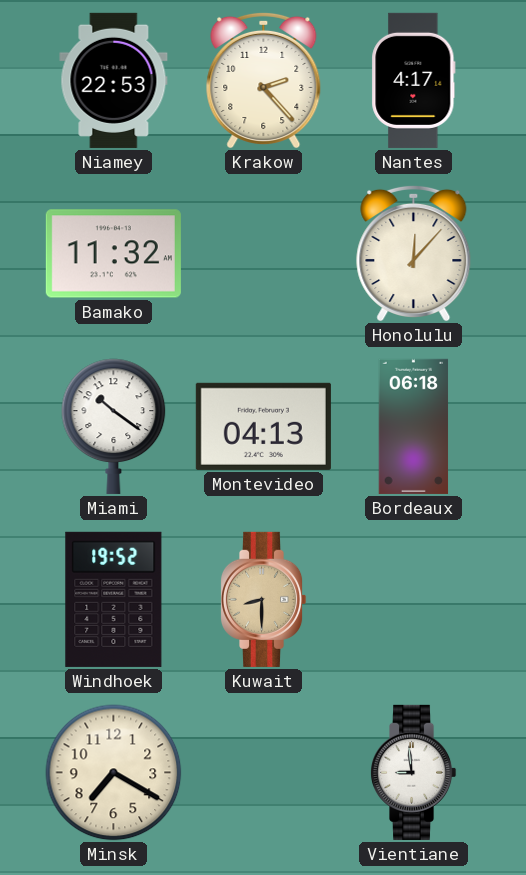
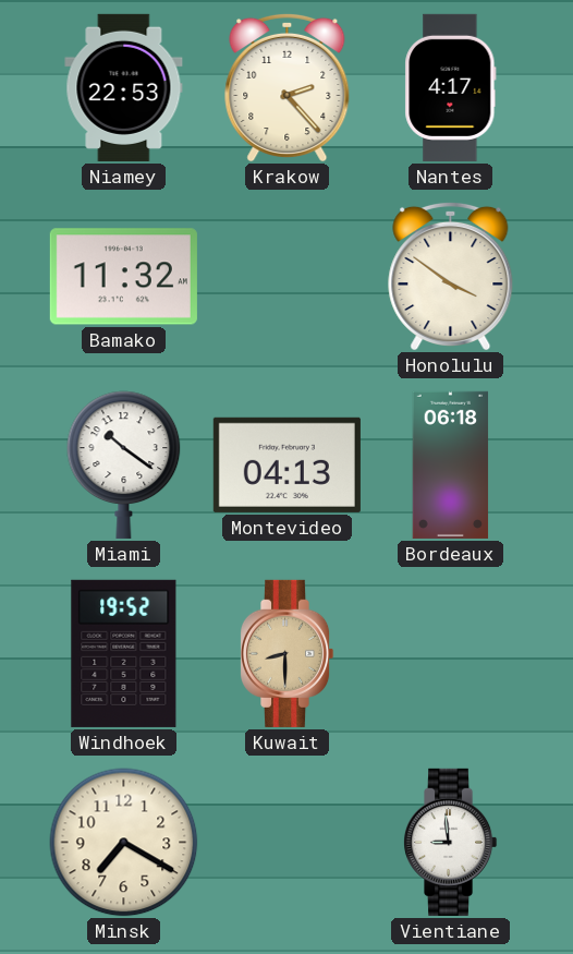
Honolulu: 12:07 -> 3:51 (451, 276)
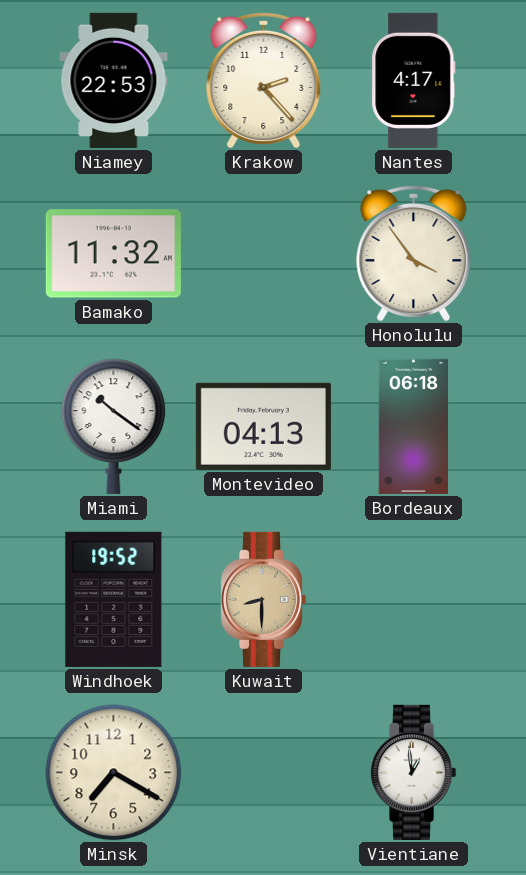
Honolulu: 3:51 -> 3:54 (414, 253)
Vientiane: 8:59 -> 12:59 (413, 772)
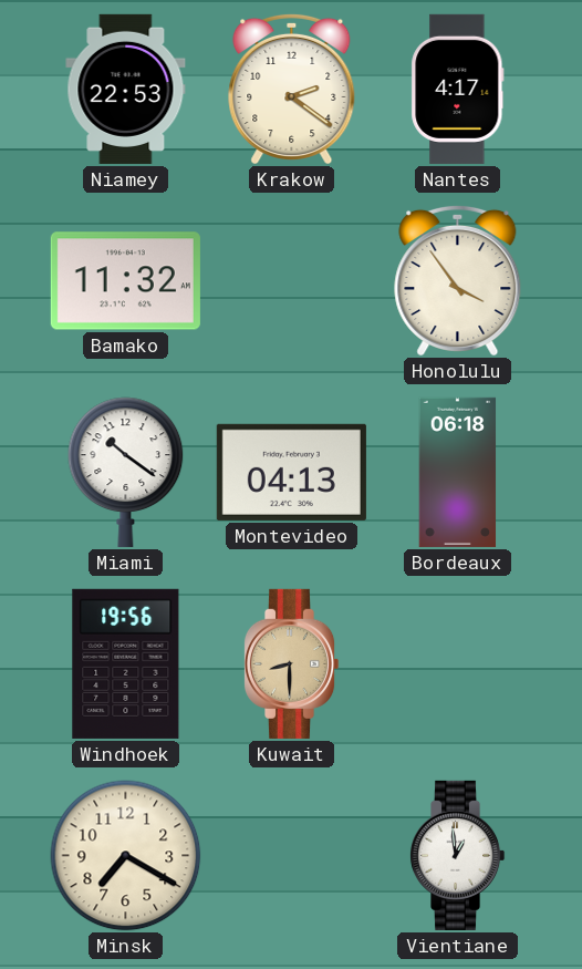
Krakow: 2:23 -> 2:21 (292, 89)
Windhoek: 19:52 -> 19:56 (126, 663)
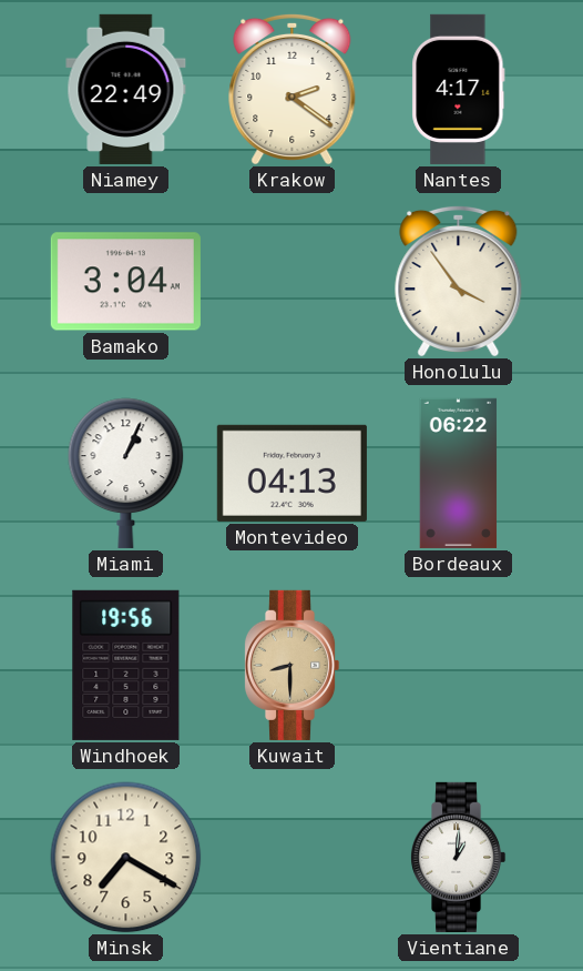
Niamey: 22:53 -> 22:49 (126, 89)
Bamako: 11:32 -> 3:04 (125, 282)
Miami: 10:21 -> 1:04 (126, 473)
Bordeaux: 06:18 -> 06:22 (459, 473)
Vientiane: 12:59 -> 1:01 (458, 857)
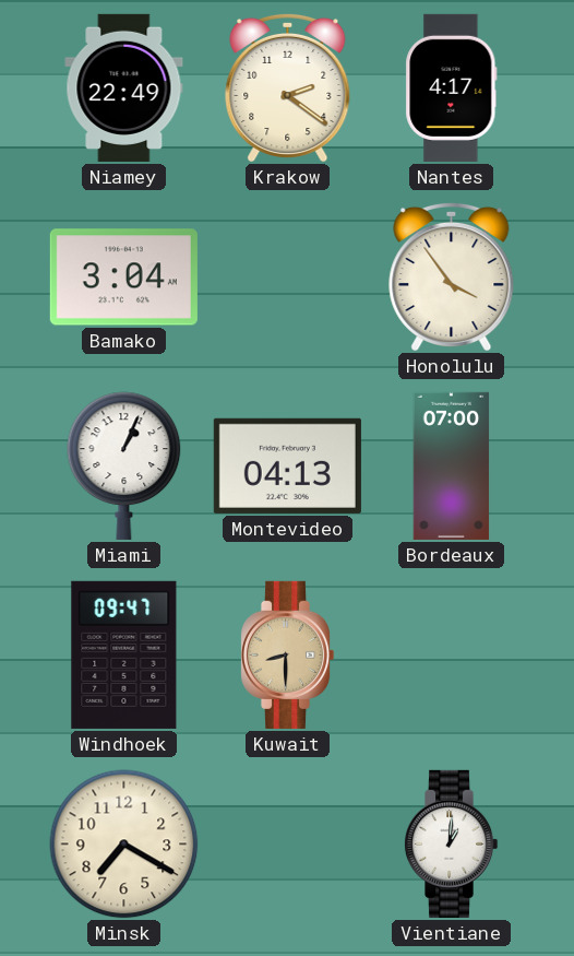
Bordeaux: 06:22 -> 07:00 (452, 465)
Windhoek: 19:56 -> 09:47 (124, 654)
